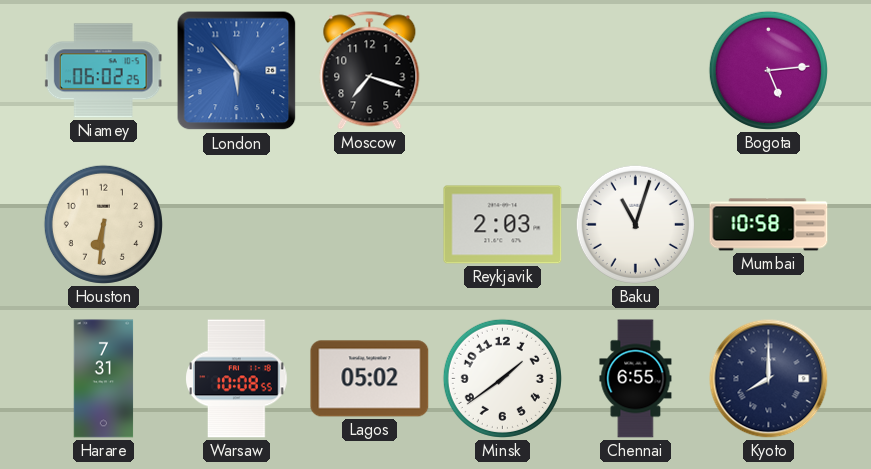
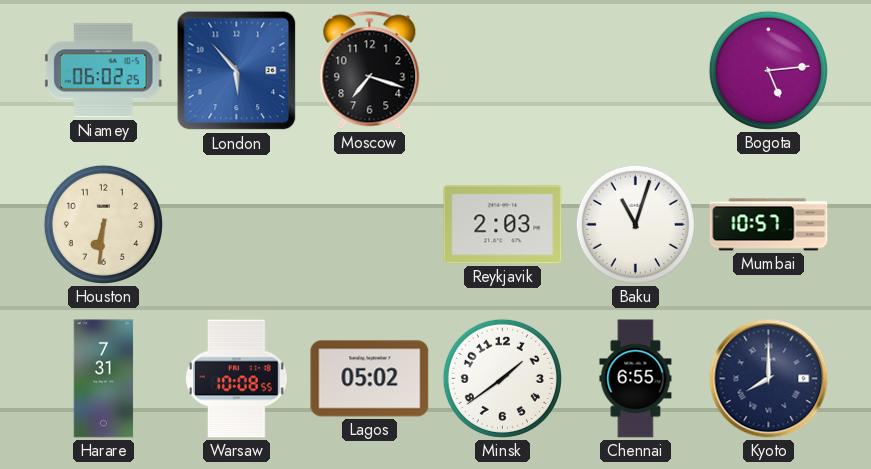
Mumbai: 10:58 -> 10:57 (769, 225)
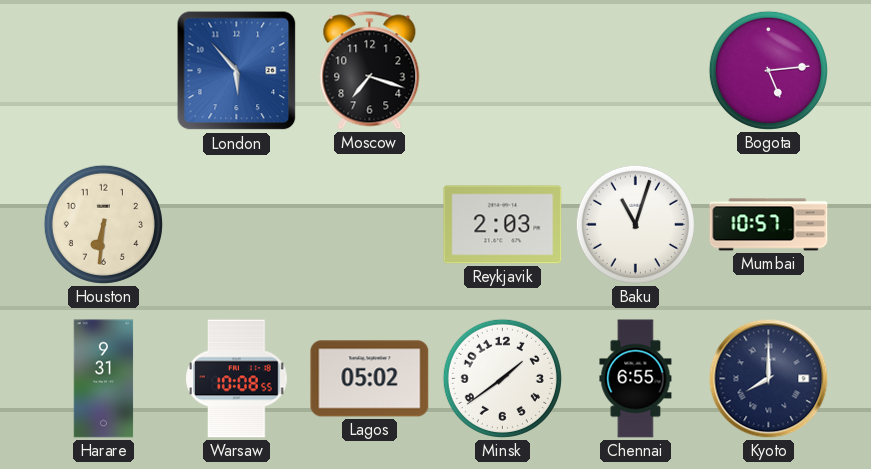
Niamey: 06:02 -> none (103, 71)
Harare: 7:31 -> 9:31 (104, 379)
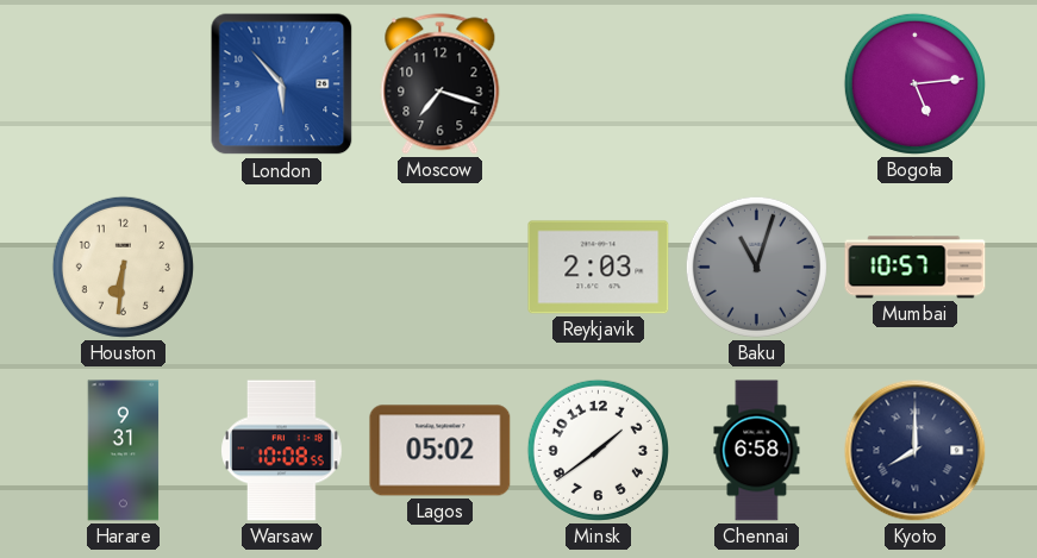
Baku dial: white -> grey (756, 267)
Chennai: 6:55 -> 6:58 (757, 451)
